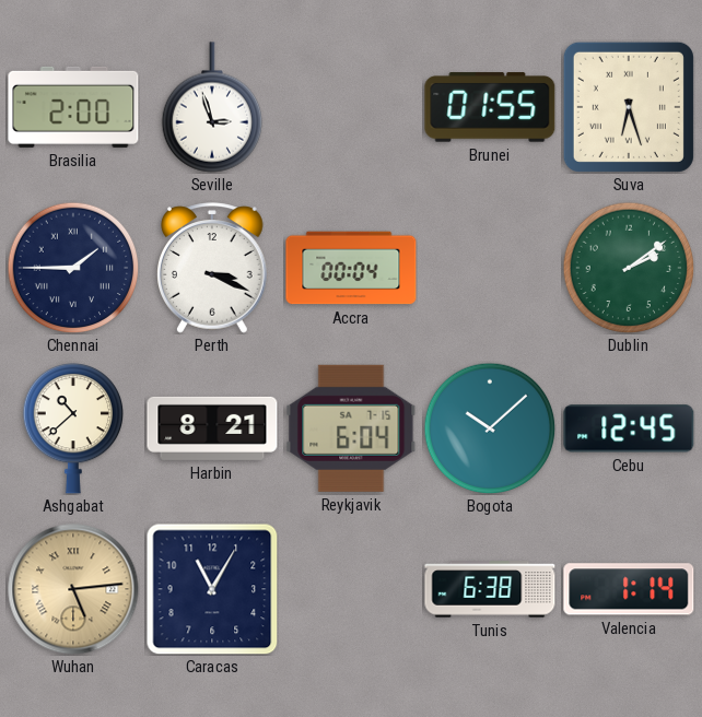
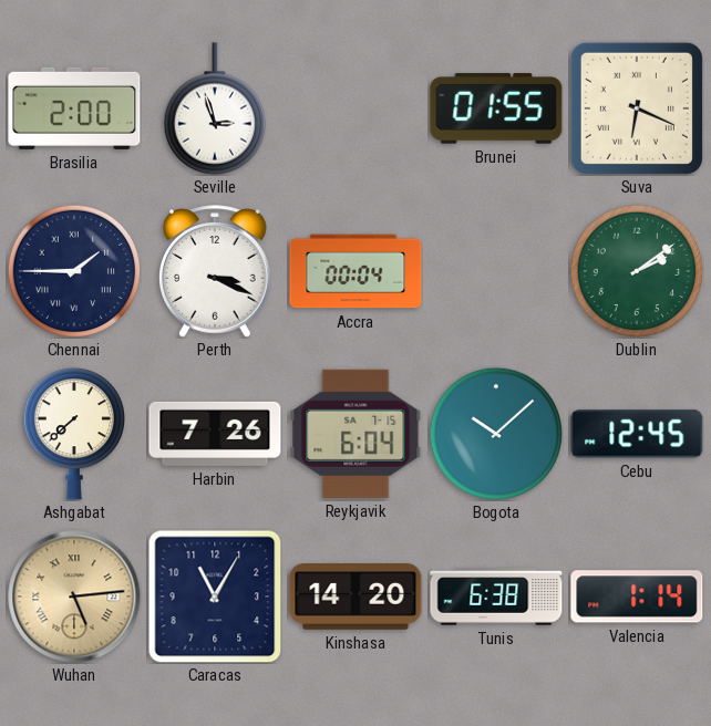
Suva: 6:27 -> 6:19 (637, 108)
Ashgabat: 10:38 -> 7:38 (73, 435)
Harbin: 8:21 -> 7:26 (215, 434)
Kinshasa: none -> 14:20 (355, 598)
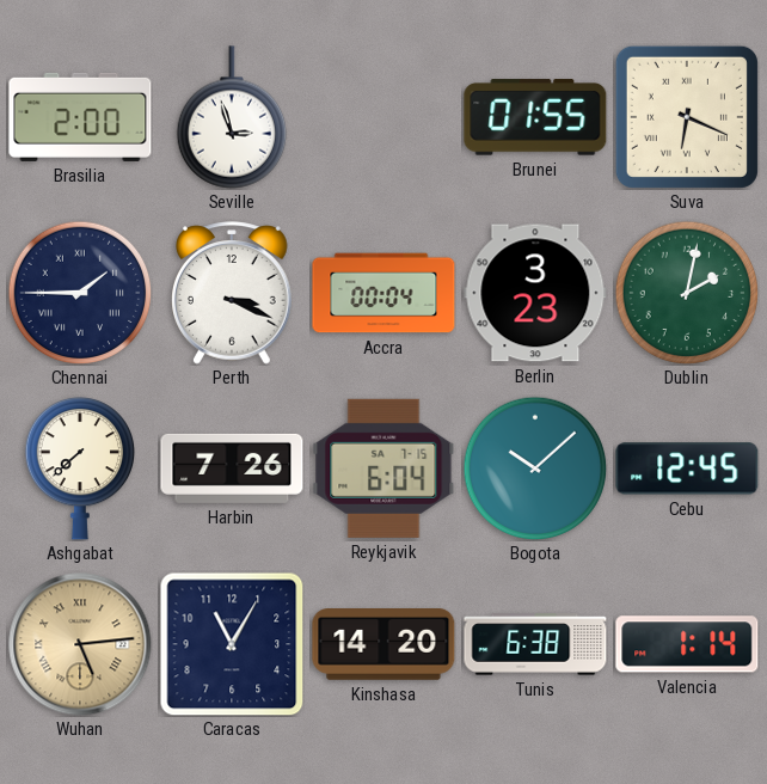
Berlin: none -> 3:23 (535, 293)
Dublin: 2:09 -> 2:02 (687, 293)
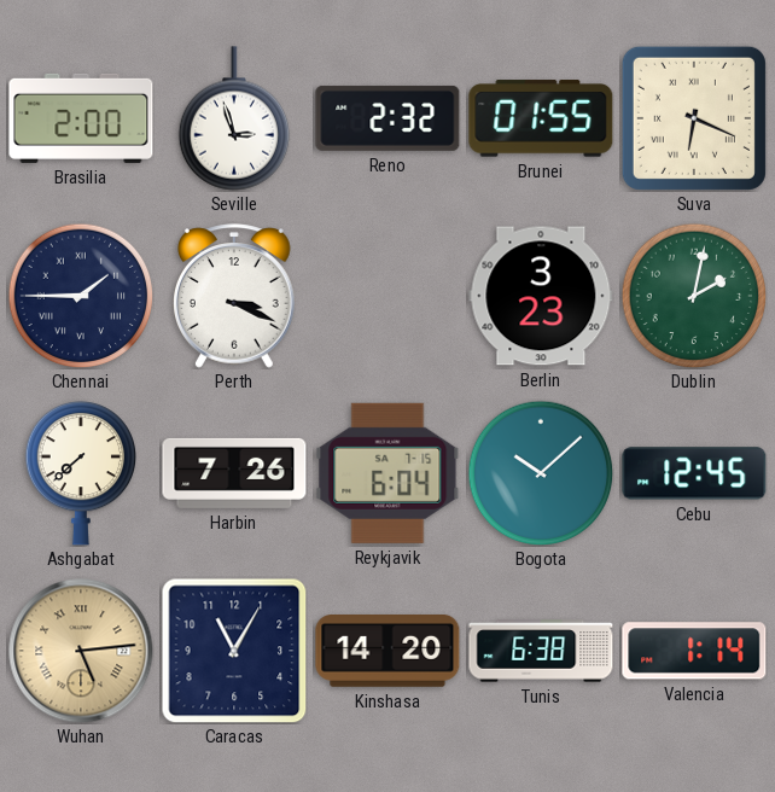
Reno: none -> 2:32 (387, 118)
Accra: 00:04 -> none (383, 293)
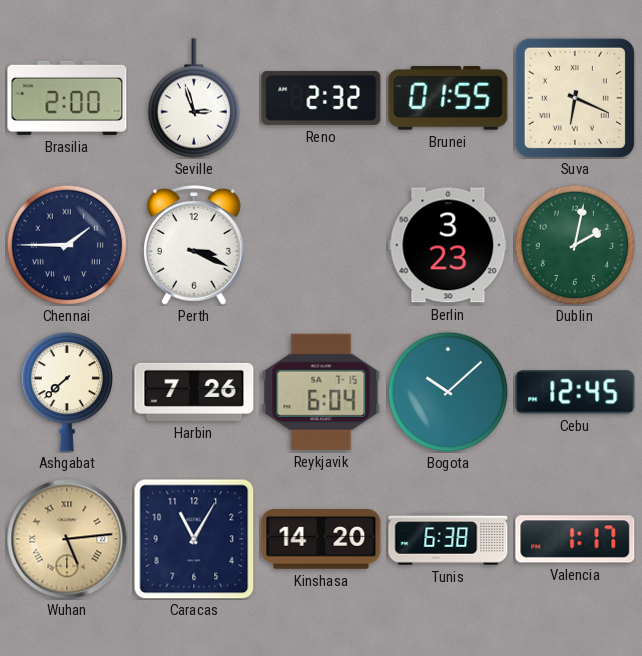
Valencia: 1:14 -> 1:17 (575, 539)
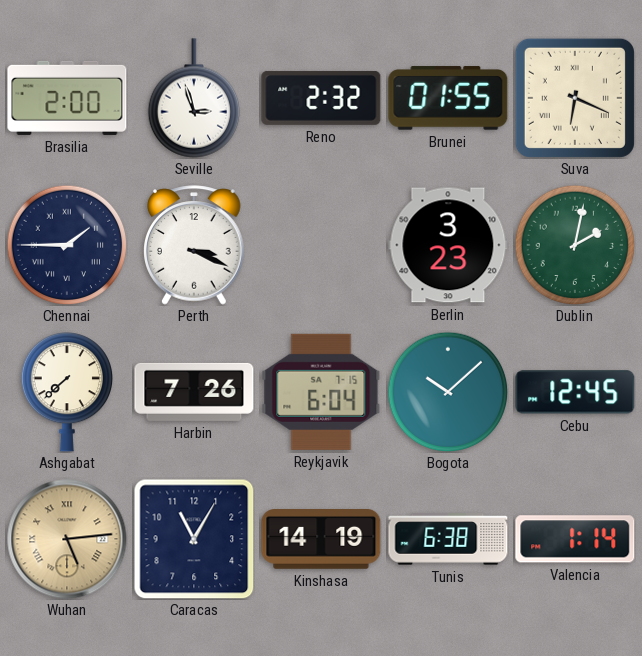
Kinshasa: 14:20 -> 14:19 (321, 540)
Valencia: 1:17 -> 1:14 (575, 539)
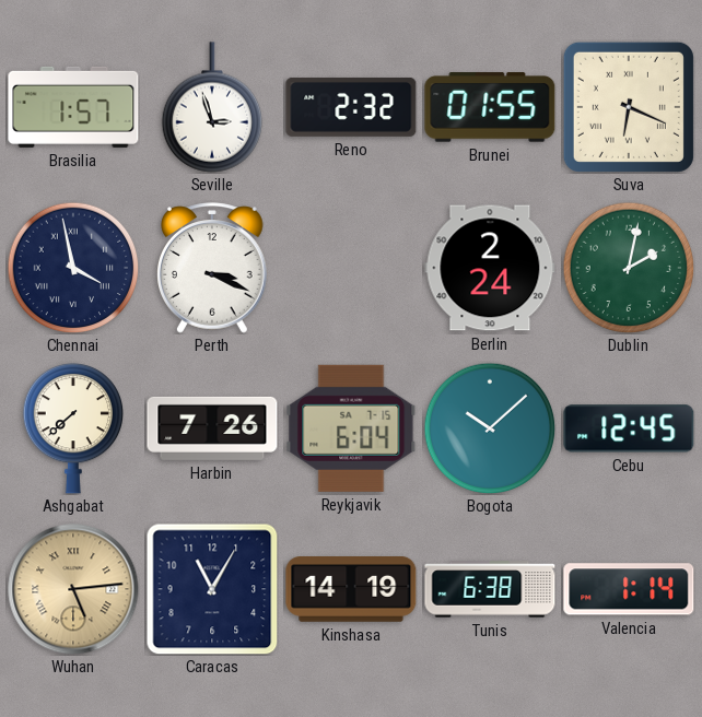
Brasilia: 2:00 -> 1:57 (73, 107)
Chennai: 1:45 -> 3:58 (73, 268)
Berlin: 3:23 -> 2:24 (490, 268)
